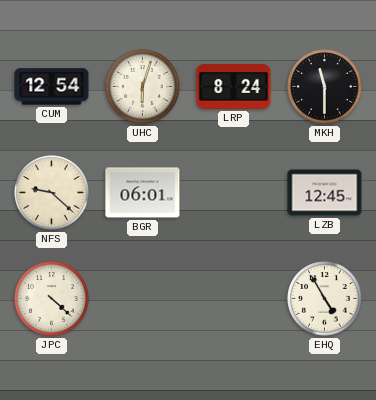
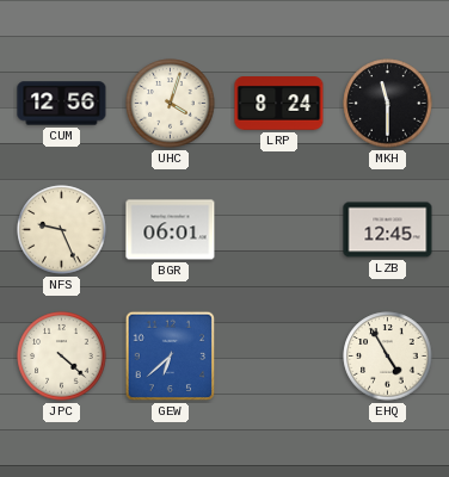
CUM: 12:54 -> 12:56 (62, 104)
UHC: 6:03 -> 4:03 (171, 104)
NFS: 9:22 -> 9:26 (62, 230)
GEW: none -> 6:38 (171, 357)
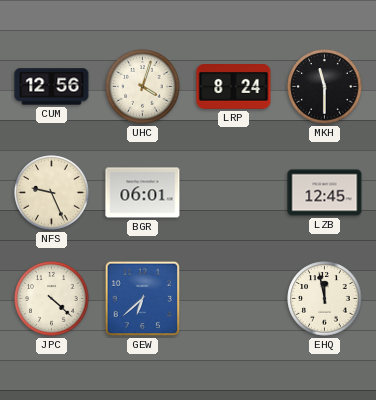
EHQ: 4:55 -> 11:58 (325, 299)
